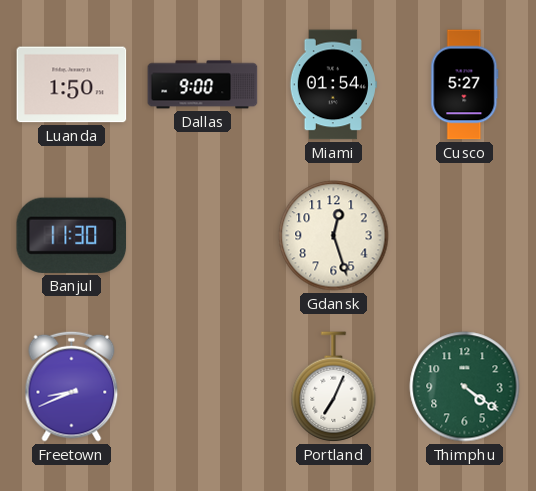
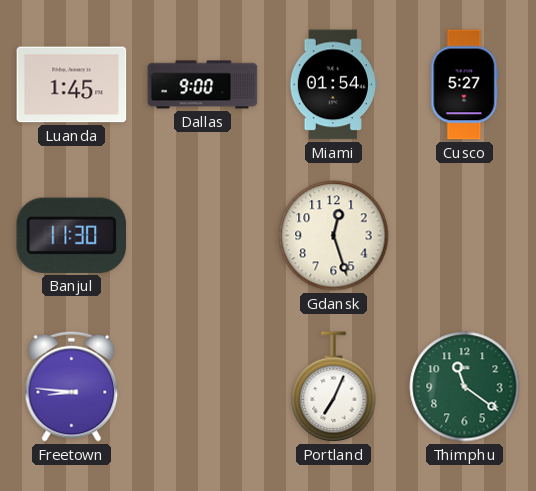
Luanda: 1:50 -> 1:45 (72, 85)
Freetown: 8:41 -> 8:46 (72, 386)
Thimphu: 4:21 -> 11:21 (465, 387)
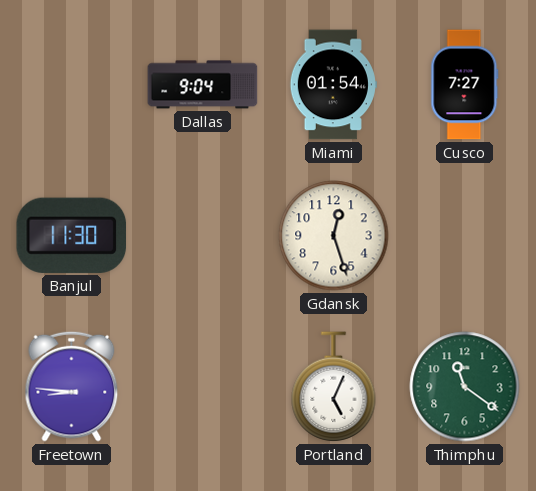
Luanda: 1:45 -> none (72, 85)
Dallas: 9:00 -> 9:04 (203, 85)
Cusco: 5:27 -> 7:27 (465, 85)
Portland: 7:04 -> 5:04 (334, 387)
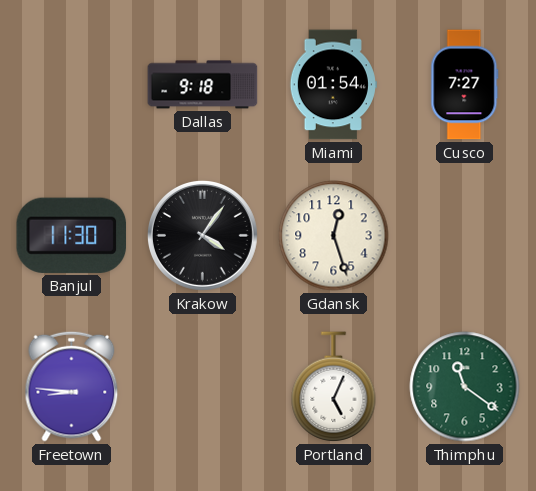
Dallas: 9:04 -> 9:18 (203, 85)
Krakow: none -> 4:06 (202, 235)
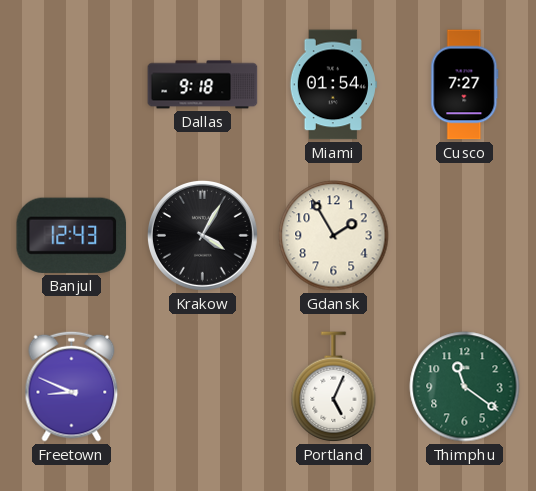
Banjul: 11:30 -> 12:43 (72, 235)
Krakow: 4:06 -> 4:05 (202, 235)
Gdansk: 12:27 -> 1:55 (334, 236)
Freetown: 8:46 -> 8:49 (72, 386)
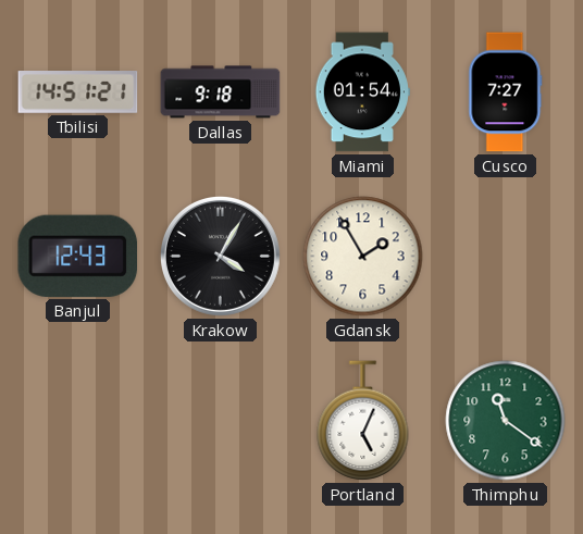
Tbilisi: none -> 14:51 (78, 92)
Freetown: 8:49 -> none (72, 386)
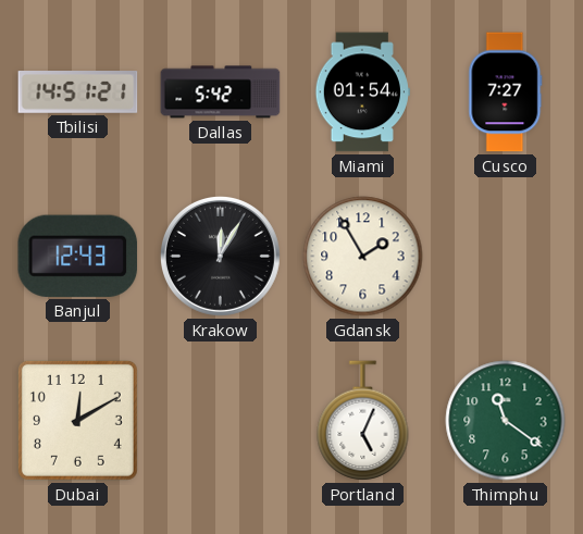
Dallas: 9:18 -> 5:42 (221, 92)
Krakow: 4:05 -> 12:05 (220, 256)
Dubai: none -> 12:10 (77, 420)
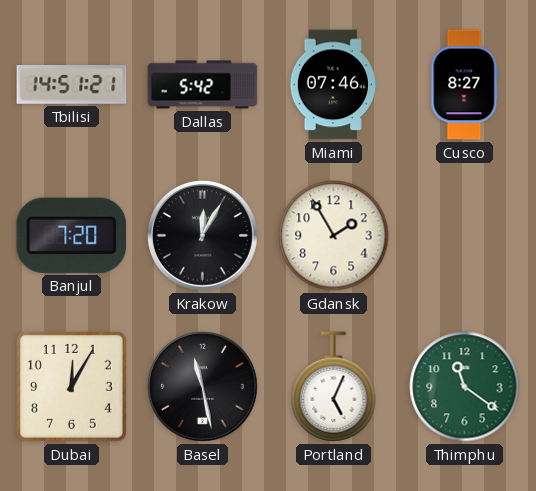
Miami: 01:54 -> 07:46 (333, 85)
Cusco: 7:27 -> 8:27 (465, 85)
Banjul: 12:43 -> 7:20 (72, 235)
Dubai: 12:10 -> 12:05 (71, 386)
Basel: none -> 11:28 (202, 386)
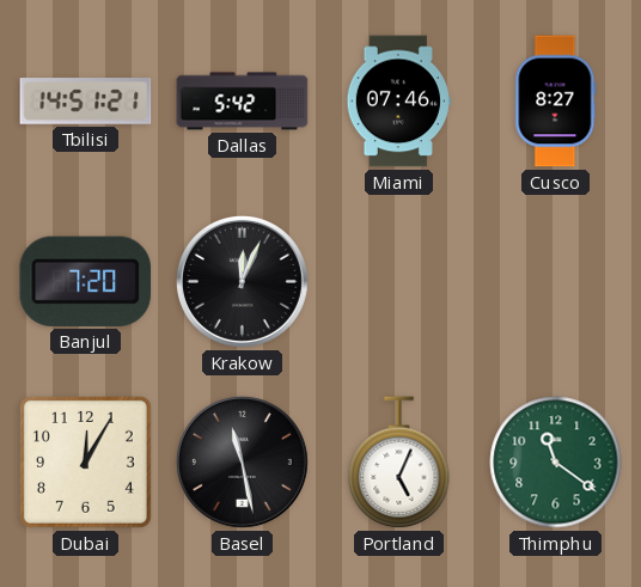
Krakow: 12:05 -> 12:04 (242, 281)
Gdansk: 1:55 -> none (334, 236)
